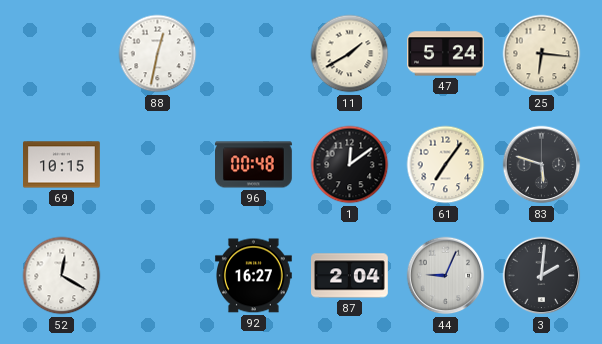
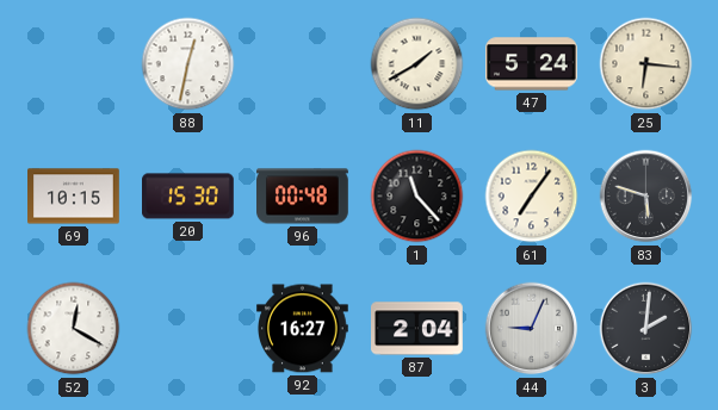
20: none -> 15:30 (188, 197)
1: 12:09 -> 11:23 (417, 197)
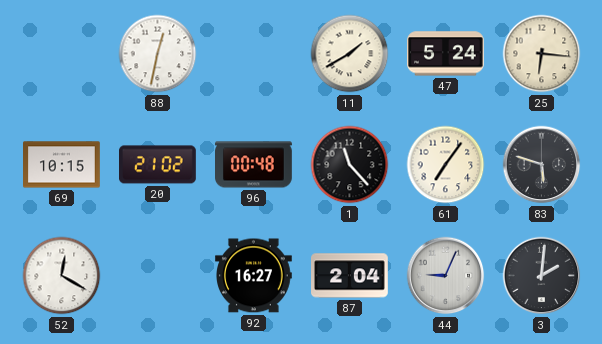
20: 15:30 -> 21:02 (158, 165)
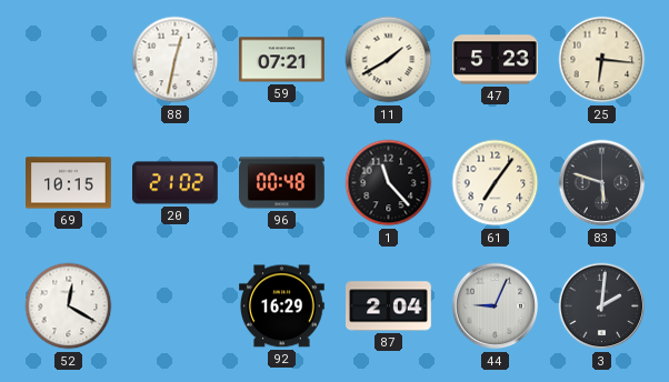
59: none -> 07:21 (282, 60)
47: 5:24 -> 5:23 (496, 60)
92: 16:27 -> 16:29 (282, 306)
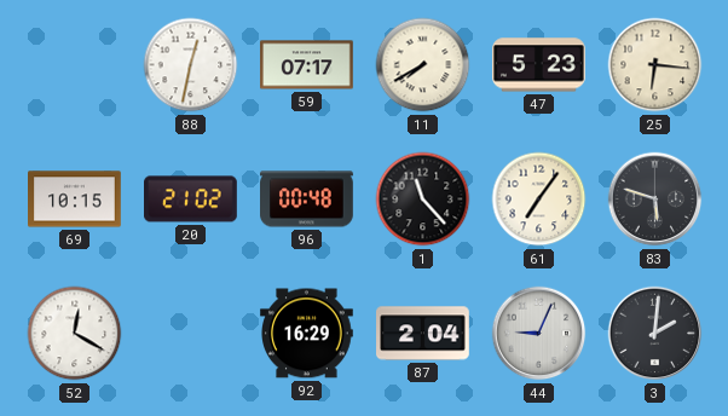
59: 07:21 -> 07:17 (307, 65)
11: 1:40 -> 7:40 (423, 65)
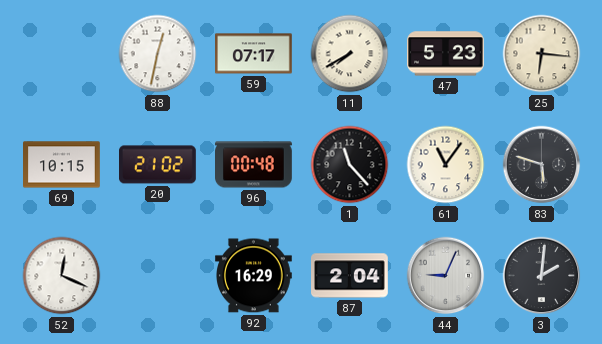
61: 7:06 -> 11:06 (446, 165)
52: 12:20 -> 12:19 (62, 276)
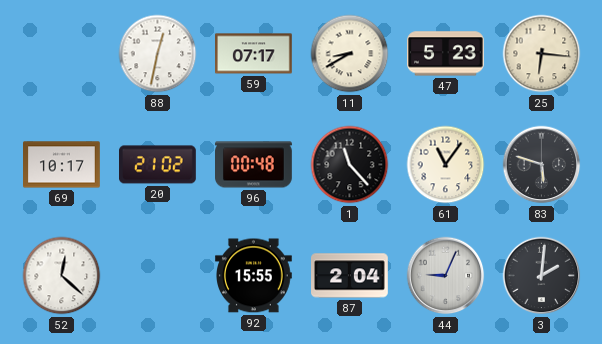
11: 7:40 -> 8:40 (350, 54)
69: 10:15 -> 10:17 (62, 165)
52: 12:19 -> 12:22 (62, 276)
92: 16:29 -> 15:55 (254, 276)
